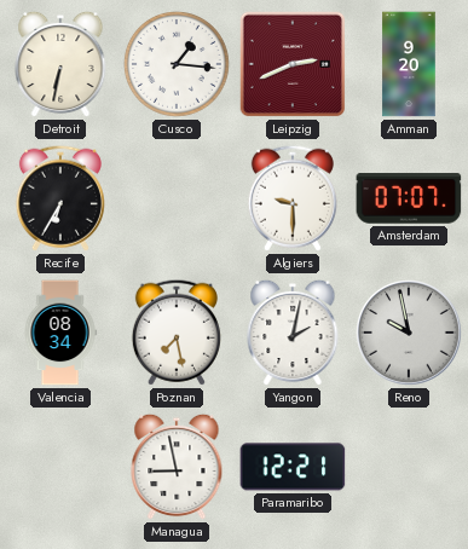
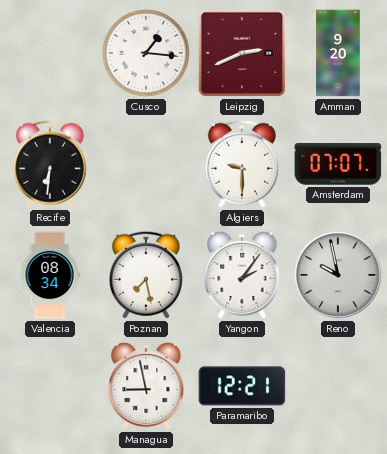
Detroit: 6:32 -> none (60, 64)
Recife: 6:35 -> 6:31 (50, 164)
Yangon: 2:02 -> 2:06 (242, 275)
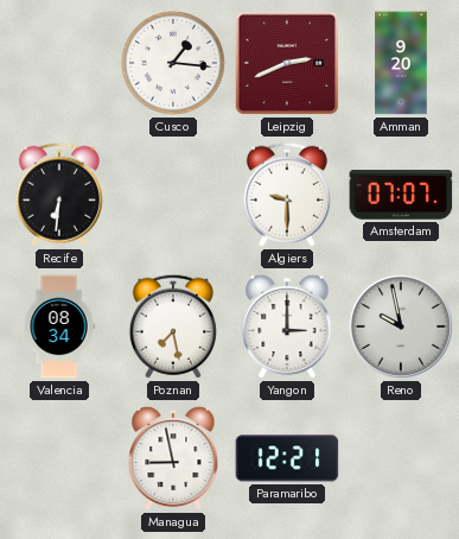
Yangon: 2:06 -> 3:00 (287, 326)
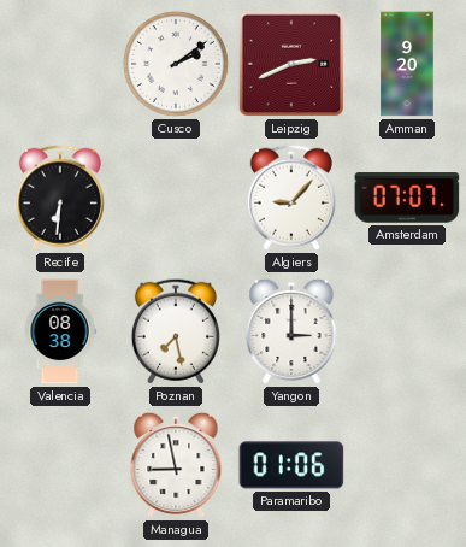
Cusco: 1:16 -> 2:09 (176, 64)
Algiers: 9:30 -> 9:07 (291, 198)
Valencia: 08:34 -> 08:38 (60, 331)
Reno: 9:58 -> none (402, 328)
Paramaribo: 12:21 -> 01:06 (291, 465)
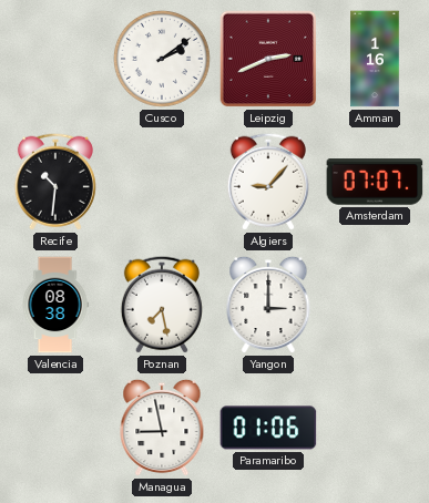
Amman: 9:20 -> 1:16 (375, 59)
Recife: 6:31 -> 10:31 (55, 182)
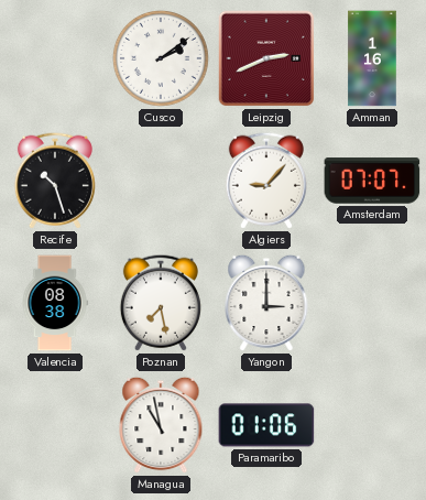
Recife: 10:31 -> 10:27 (55, 181)
Managua: 8:58 -> 10:58 (161, 425)
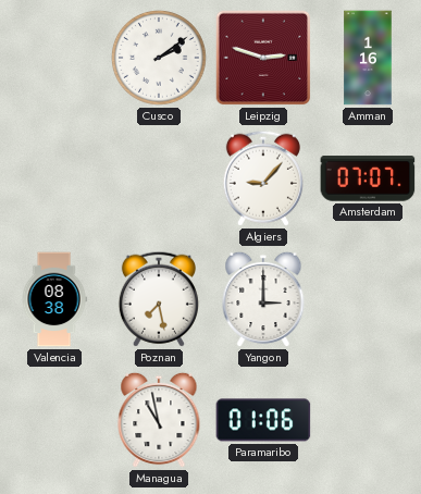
Leipzig: 2:41 -> 2:48 (263, 58)
Recife: 10:27 -> none (55, 181)
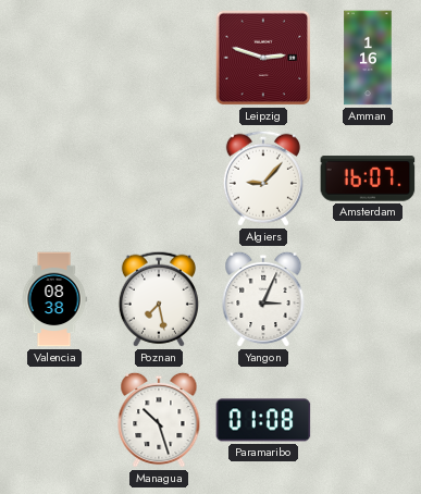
Cusco: 2:09 -> none (159, 58)
Amsterdam: 07:07 -> 16:07 (368, 178)
Yangon: 3:00 -> 3:04 (263, 299)
Managua: 10:58 -> 10:27 (159, 420)
Paramaribo: 01:06 -> 01:08 (263, 420)
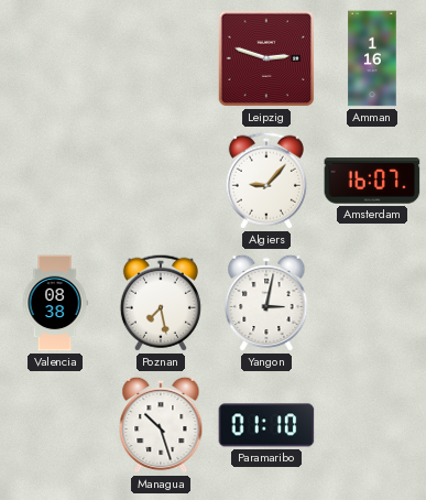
Yangon: 3:04 -> 3:02 (266, 303)
Paramaribo: 01:08 -> 01:10 (266, 425)
